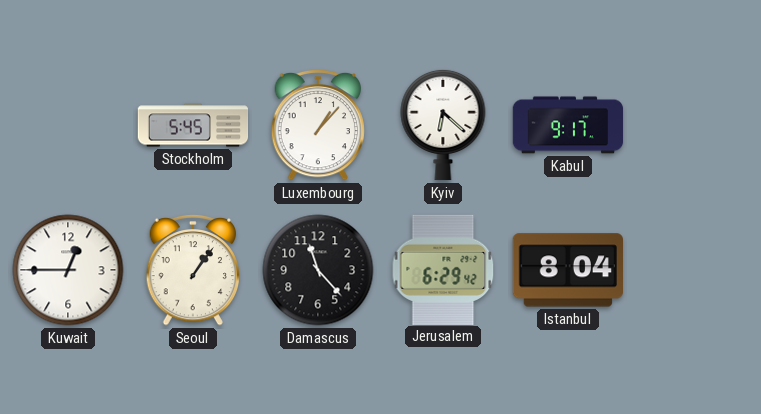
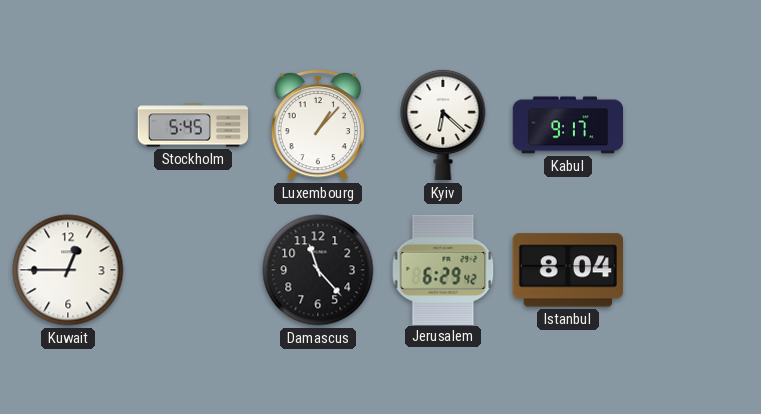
Seoul: 1:06 -> none (192, 270)
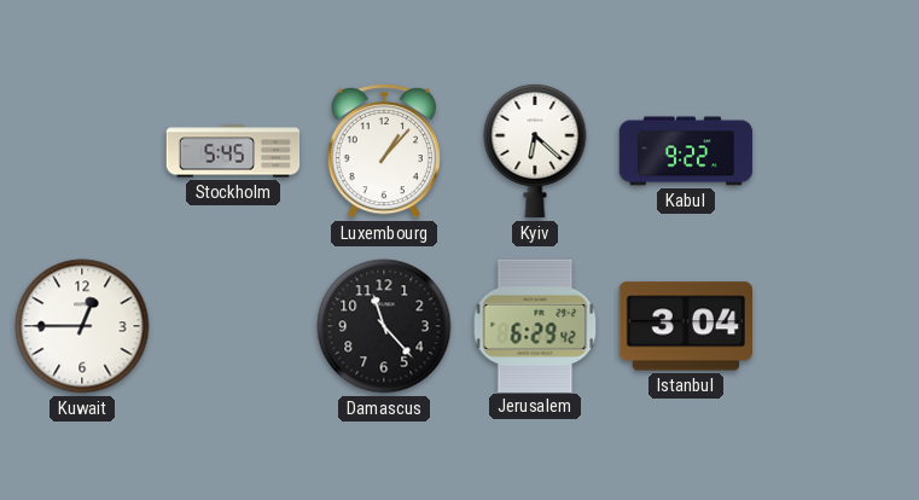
Kabul: 9:17 -> 9:22 (686, 151)
Istanbul: 8:04 -> 3:04 (685, 326)
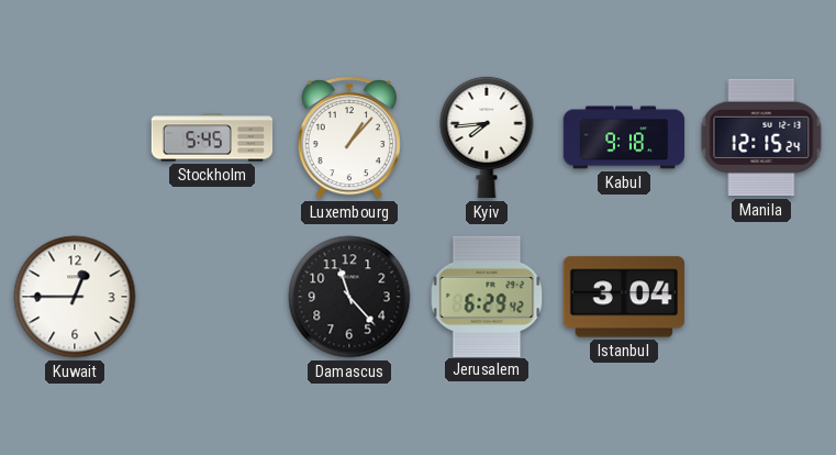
Kyiv: 6:22 -> 7:44 (487, 137)
Kabul: 9:22 -> 9:18 (624, 137)
Manila: none -> 12:15 (761, 137)
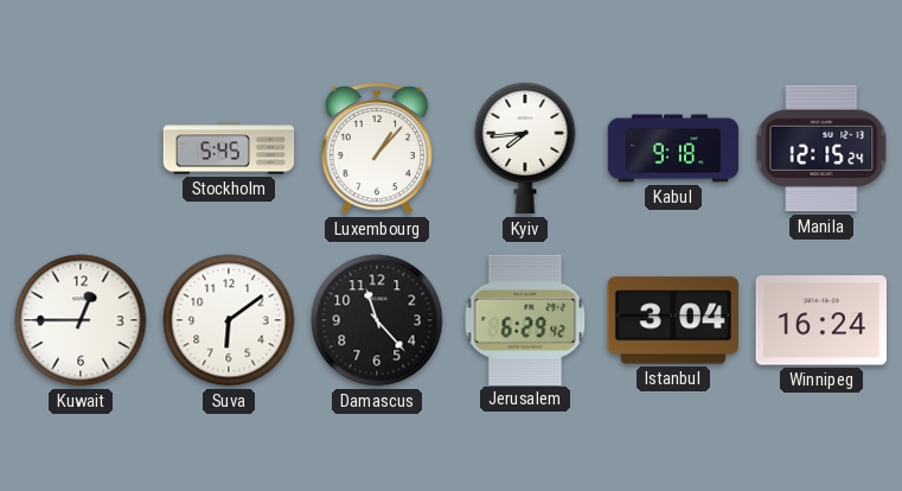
Suva: none -> 6:09 (229, 320)
Winnipeg: none -> 16:24 (820, 320)
